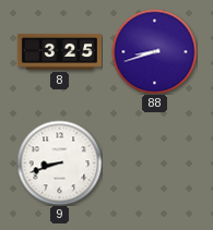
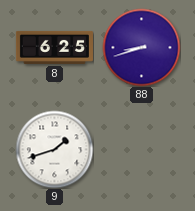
8: 3:25 -> 6:25 (54, 47)
9: 8:42 -> 1:42 (54, 149)
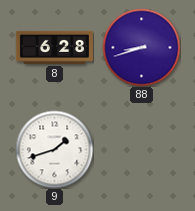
8: 6:25 -> 6:28 (54, 47)
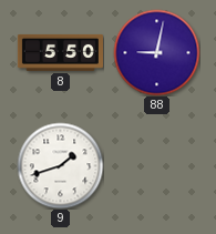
8: 6:28 -> 5:50 (60, 52)
88: 8:42 -> 9:02 (156, 52)
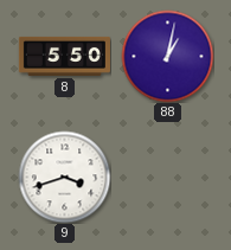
88: 9:02 -> 1:02 (167, 56)
9: 1:42 -> 3:42 (64, 177)
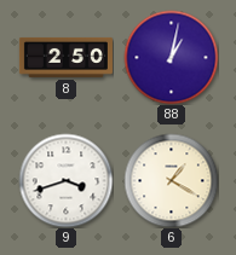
8: 5:50 -> 2:50 (65, 57)
6: none -> 1:20 (171, 180)
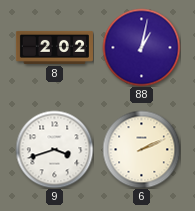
8: 2:50 -> 2:02 (54, 47)
6: 1:20 -> 2:11 (141, 149)
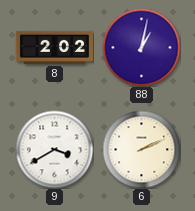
9: 3:42 -> 3:40 (54, 149)
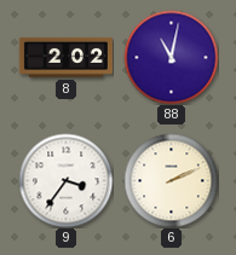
88: 1:02 -> 11:02 (171, 57)
9: 3:40 -> 3:36 (65, 180)
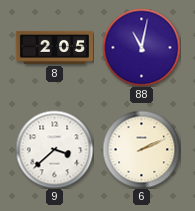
8: 2:02 -> 2:05 (54, 47)
9: 3:36 -> 3:38 (54, 149)
